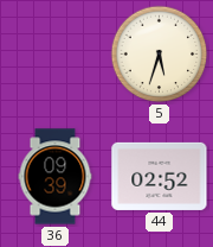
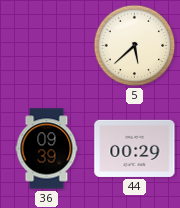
5: 5:33 -> 5:38 (135, 46)
44: 02:52 -> 00:29 (135, 148)
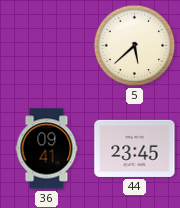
36: 09:39 -> 09:41 (47, 149)
44: 00:29 -> 23:45 (135, 148)
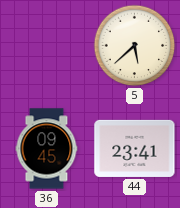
36: 09:41 -> 09:45 (47, 149)
44: 23:45 -> 23:41 (135, 148)
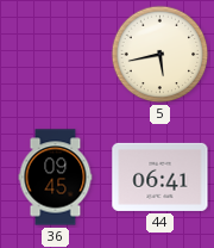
5: 5:38 -> 5:43 (160, 55)
44: 23:41 -> 06:41 (160, 176)
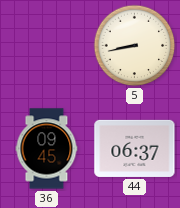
5: 5:43 -> 8:43 (135, 46)
44: 06:41 -> 06:37 (135, 148)
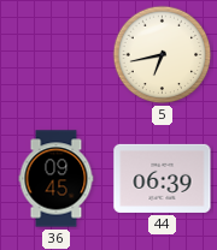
5: 8:43 -> 6:43 (163, 55)
44: 06:37 -> 06:39 (163, 178)
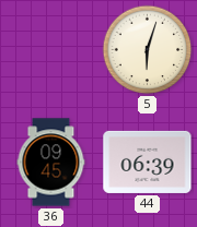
5: 6:43 -> 6:03 (148, 50)
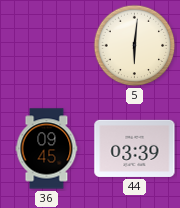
5: 6:03 -> 6:01 (135, 46)
44: 06:39 -> 03:39 (135, 148)
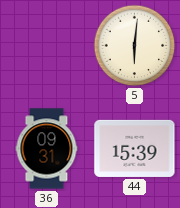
36: 09:45 -> 09:31 (47, 149)
44: 03:39 -> 15:39 (135, 148)
